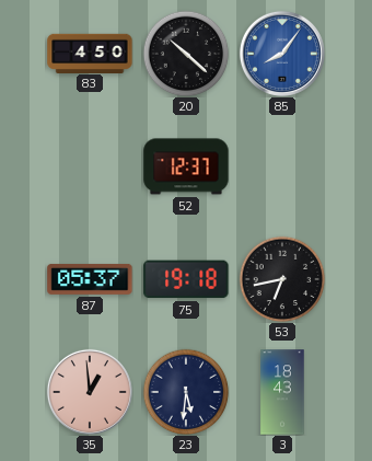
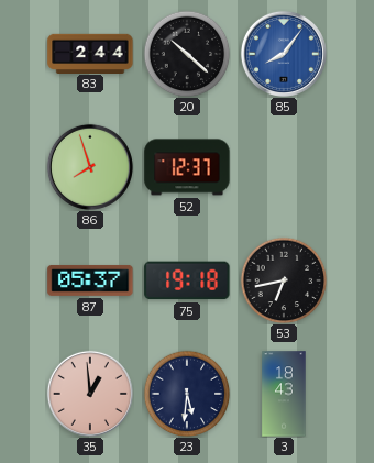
83: 4:50 -> 2:44 (90, 53)
86: none -> 7:57 (90, 167)
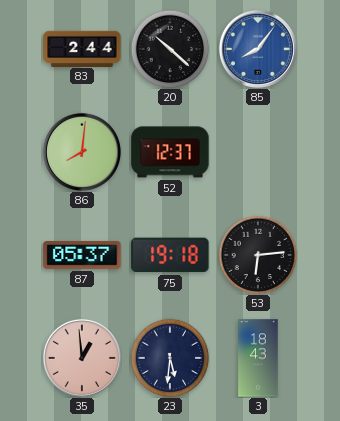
86: 7:57 -> 8:01 (82, 152)
53: 6:43 -> 6:14 (258, 255)
